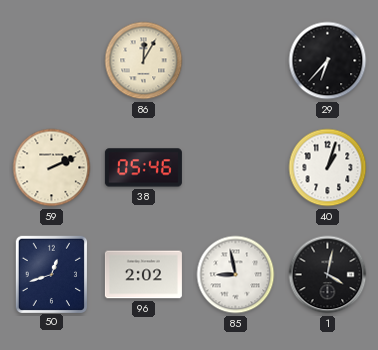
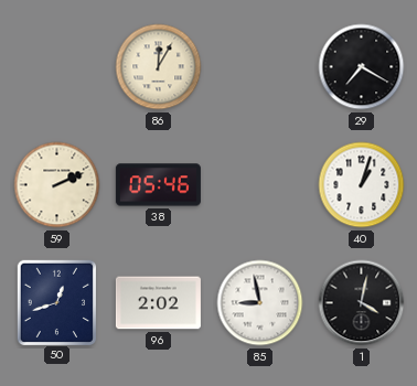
29: 6:37 -> 7:20 (362, 67)
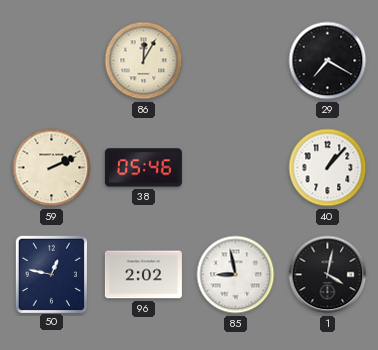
40: 1:03 -> 1:07 (328, 168)
50: 12:42 -> 12:47 (51, 274)
